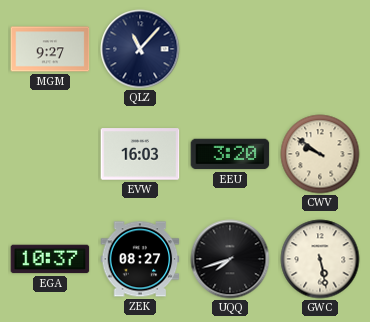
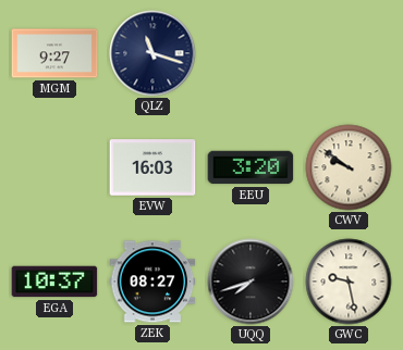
QLZ: 11:07 -> 11:18 (152, 53)
GWC: 5:28 -> 9:28 (349, 282)
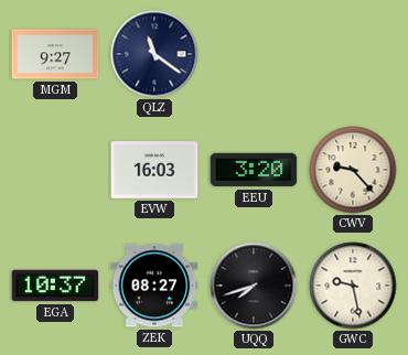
QLZ: 11:18 -> 11:21 (154, 54)
CWV: 9:51 -> 9:23 (353, 170)
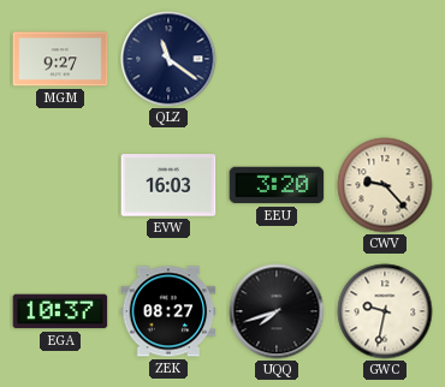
GWC: 9:28 -> 9:32 (385, 311)
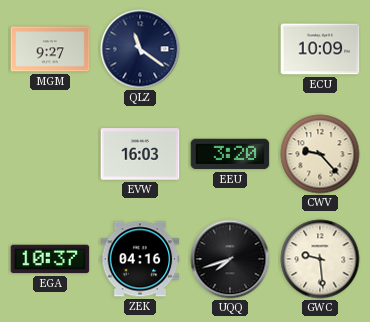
ECU: none -> 10:09 (320, 49)
ZEK: 08:27 -> 04:16 (140, 259)
GWC: 9:32 -> 9:29 (320, 259)
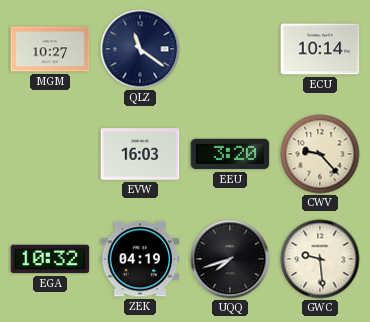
MGM: 9:27 -> 10:27 (50, 49)
ECU: 10:09 -> 10:14 (320, 49)
EGA: 10:37 -> 10:32 (50, 259)
ZEK: 04:16 -> 04:19 (140, 259)
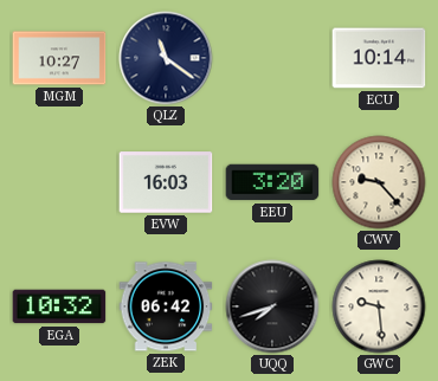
ZEK: 04:19 -> 06:42 (166, 306)
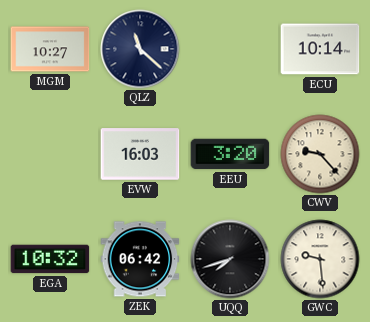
QLZ: 11:21 -> 11:22 (140, 49)
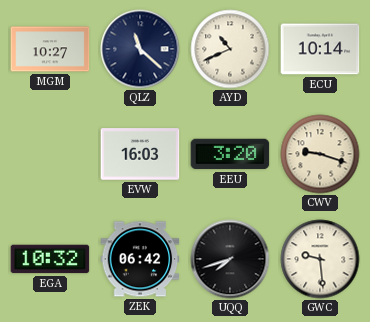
AYD: none -> 10:41 (230, 49)
CWV: 9:23 -> 9:18 (320, 154)
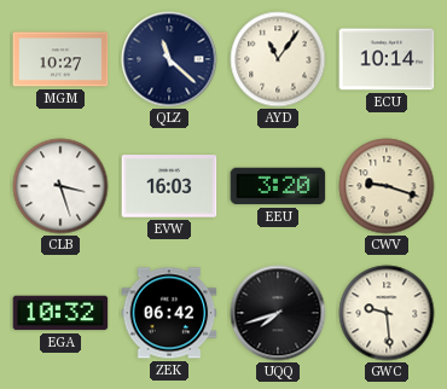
AYD: 10:41 -> 11:06 (278, 59)
CLB: none -> 3:27 (60, 186)
